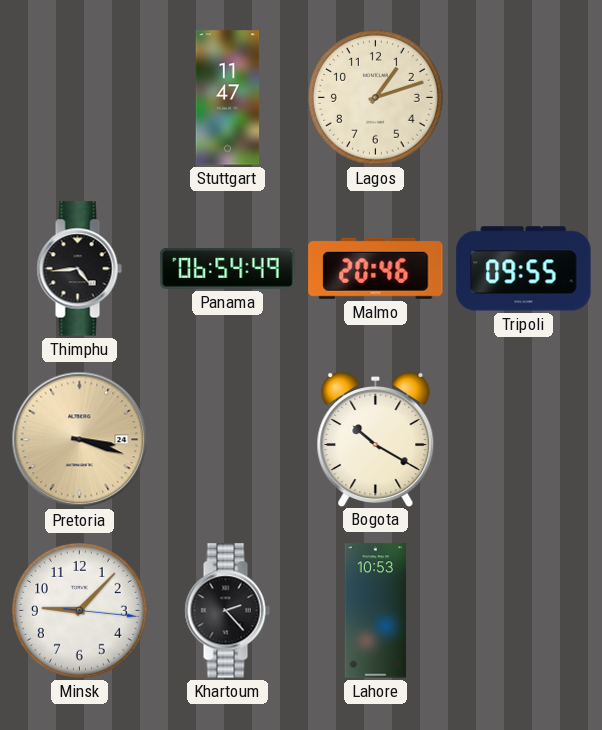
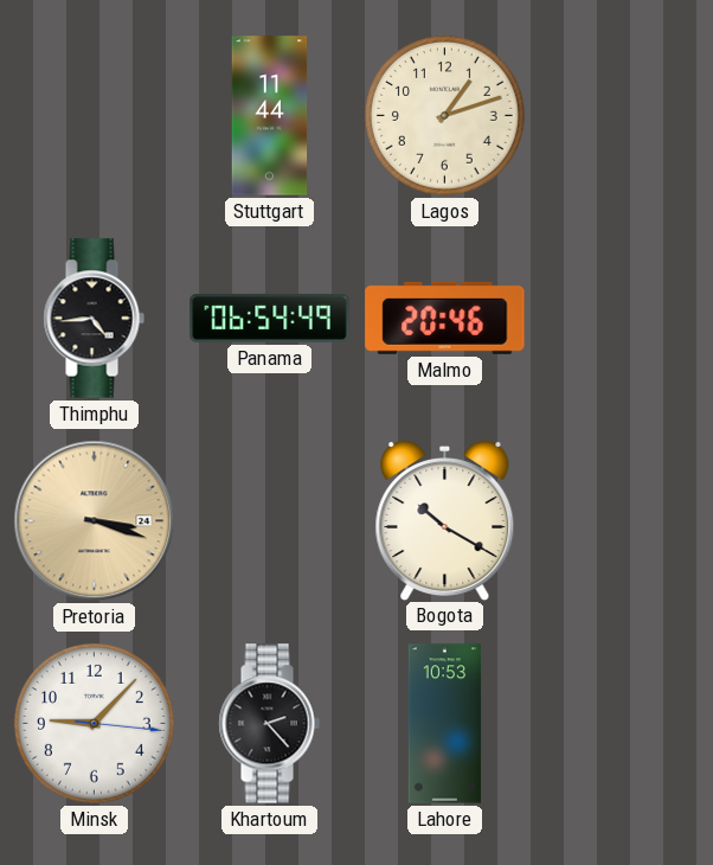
Stuttgart: 11:47 -> 11:44 (270, 116)
Tripoli: 09:55 -> none (524, 269)
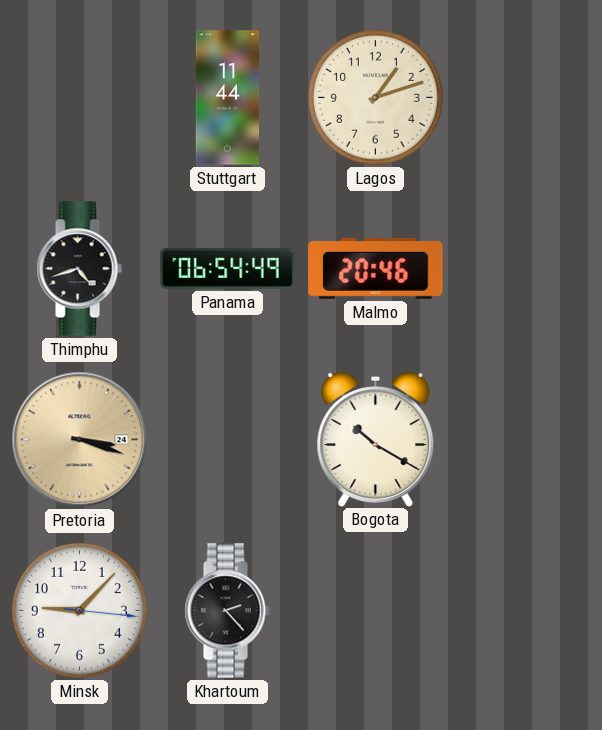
Thimphu: 4:44 -> 4:42 (79, 269)
Lahore: 10:53 -> none (445, 724)
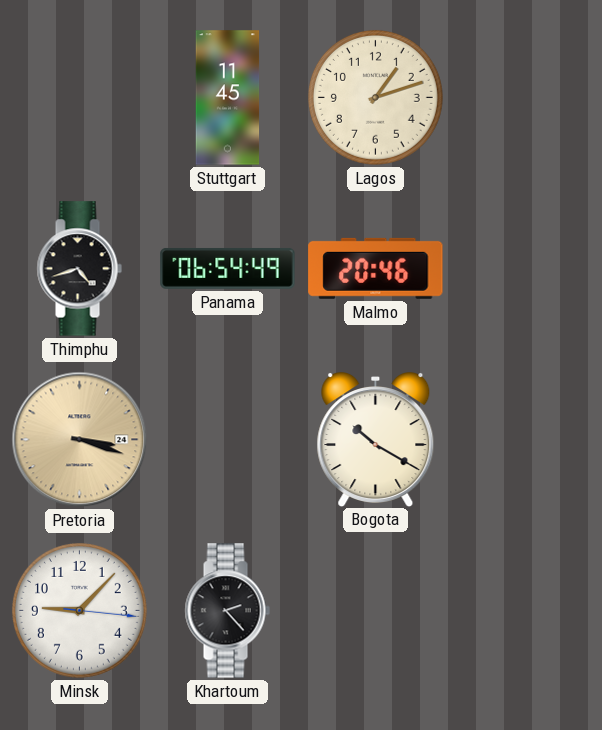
Stuttgart: 11:44 -> 11:45 (228, 98)
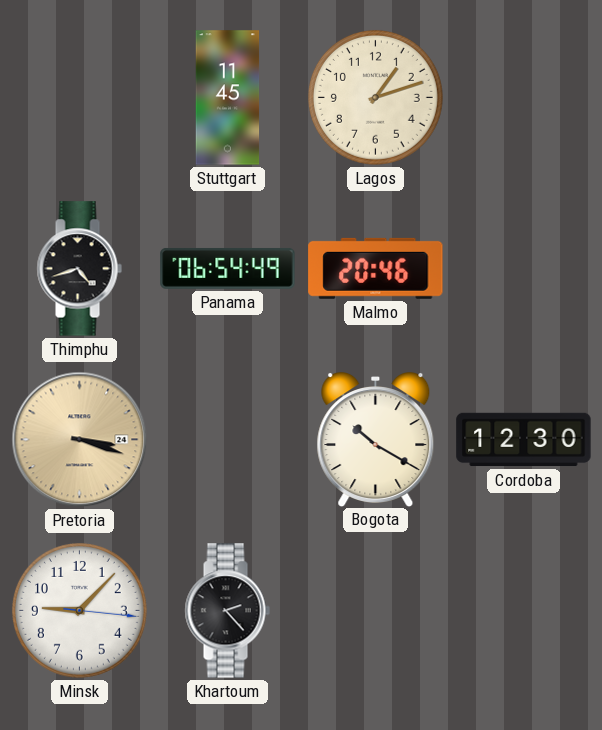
Cordoba: none -> 12:30 (524, 440)
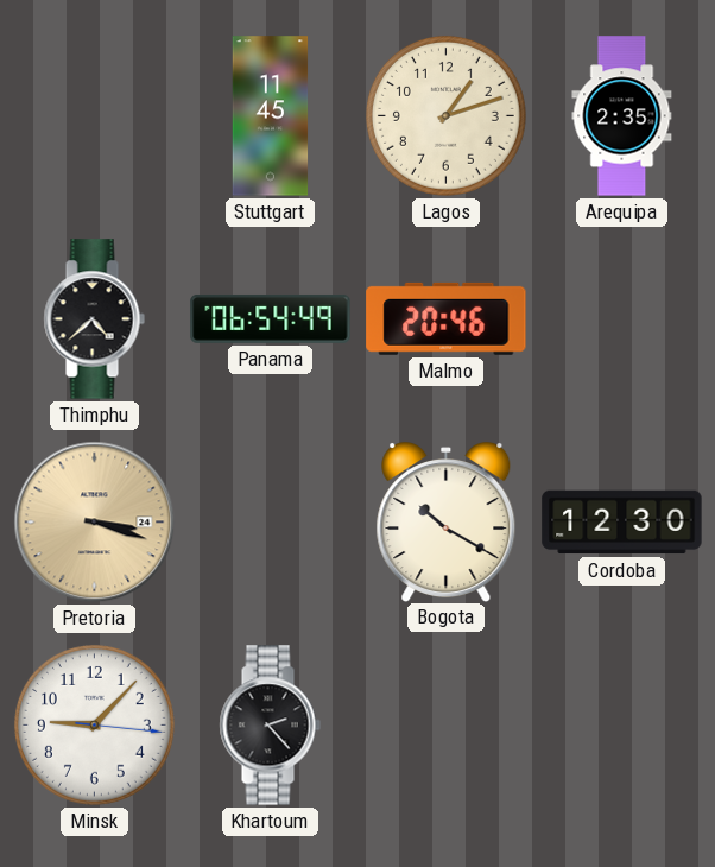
Arequipa: none -> 2:35 (622, 116)
Thimphu: 4:42 -> 4:38 (94, 319)
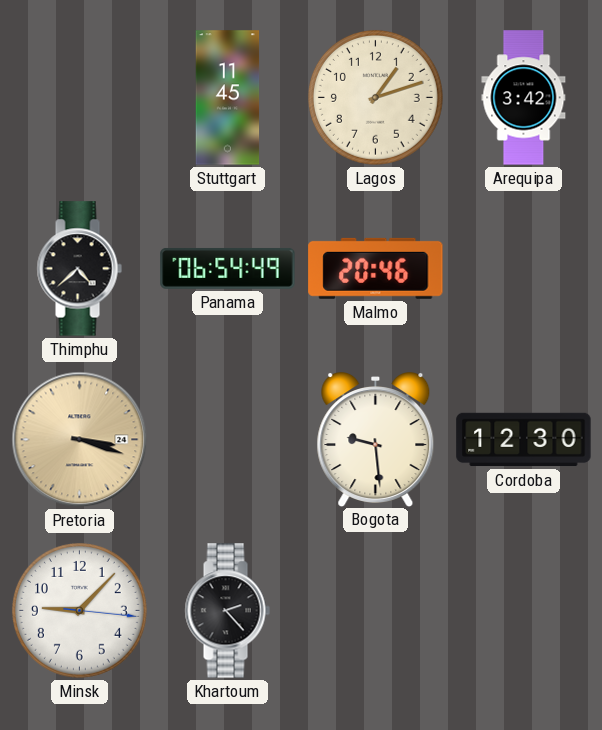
Arequipa: 2:35 -> 3:42 (524, 98)
Bogota: 10:20 -> 9:29 (376, 440)
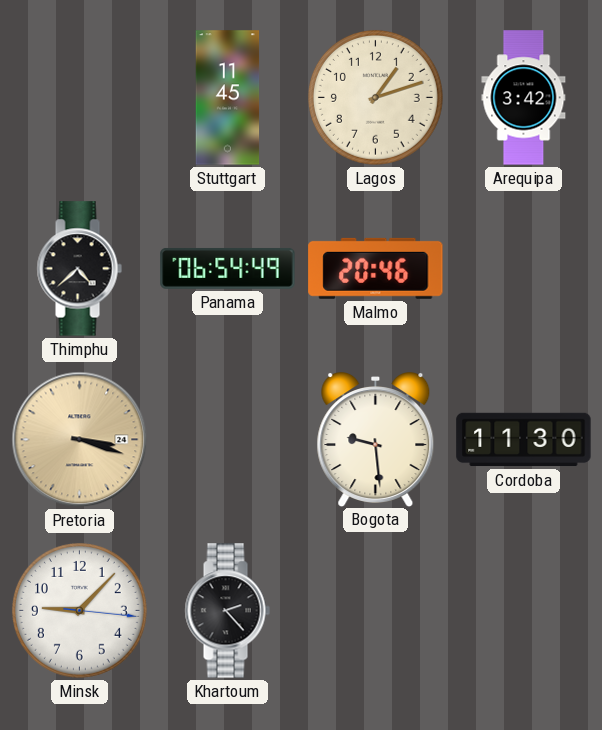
Cordoba: 12:30 -> 11:30 (524, 440)
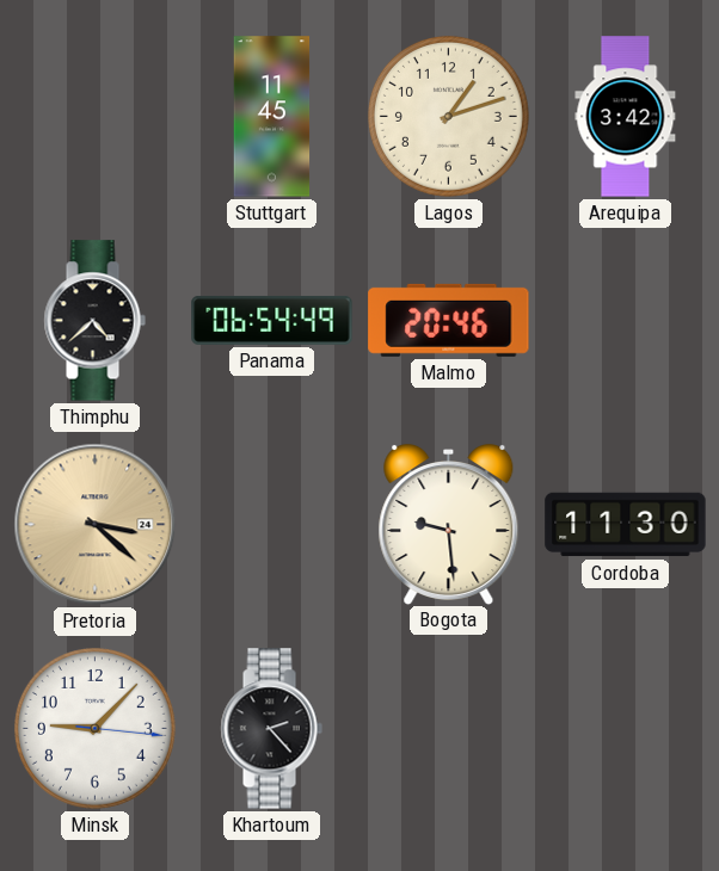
Pretoria: 3:18 -> 3:22 (96, 525)
